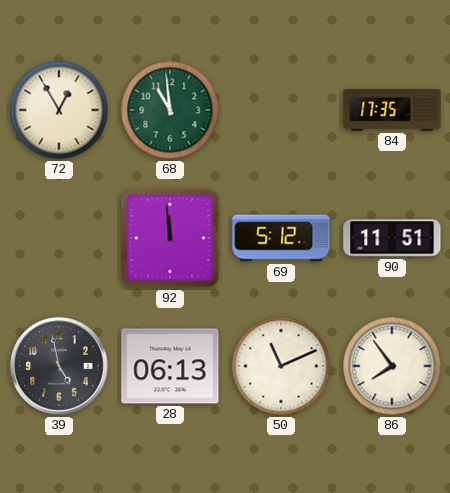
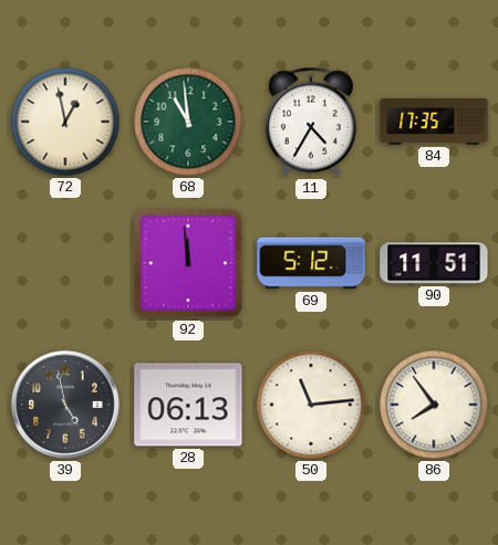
72: 12:55 -> 12:58 (65, 122)
11: none -> 4:35 (311, 122)
50: 11:11 -> 11:14 (311, 405)
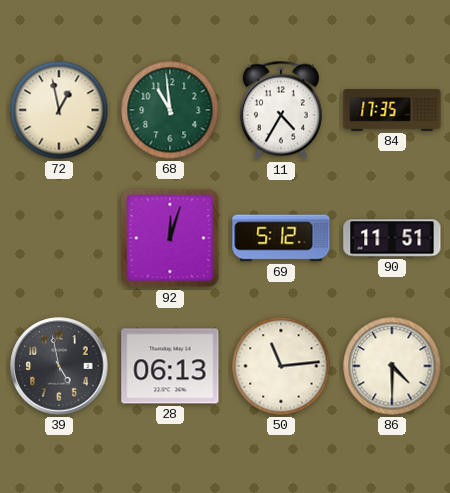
92: 11:59 -> 12:03 (170, 238)
86: 7:54 -> 4:30 (392, 366)
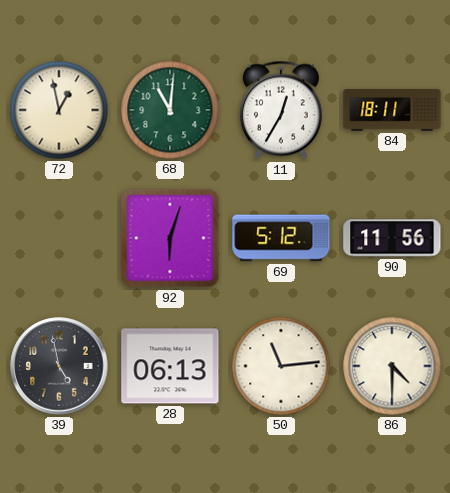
68: 10:59 -> 11:01 (170, 110)
11: 4:35 -> 12:35 (281, 110)
84: 17:35 -> 18:11 (392, 111)
92: 12:03 -> 6:03 (170, 238)
90: 11:51 -> 11:56 (392, 238)
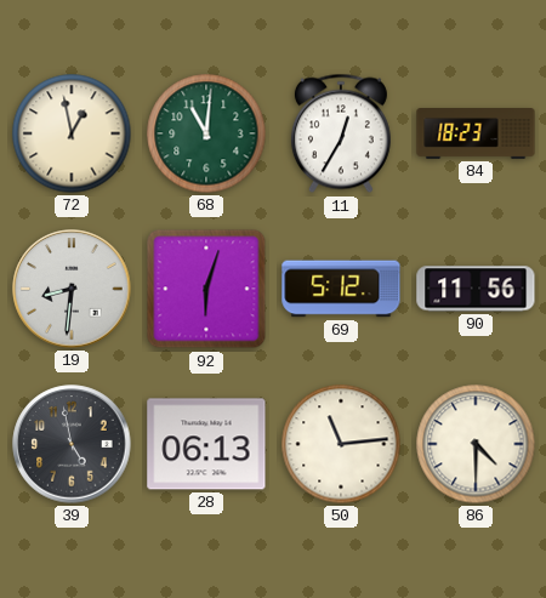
84: 18:11 -> 18:23 (476, 135)
19: none -> 8:31 (72, 289)
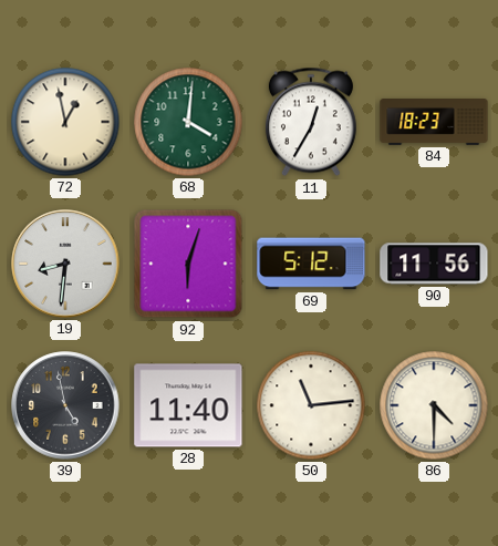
68: 11:01 -> 4:01 (188, 122)
28: 06:13 -> 11:40 (188, 405)
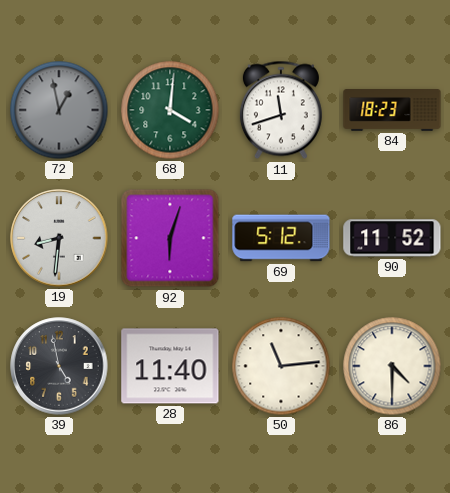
72 dial: cream -> grey (59, 110)
11: 12:35 -> 11:42 (281, 110)
90: 11:56 -> 11:52 (392, 238)
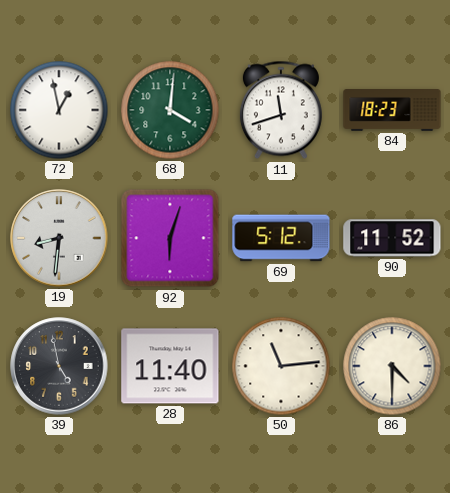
72 dial: grey -> white (59, 110)
